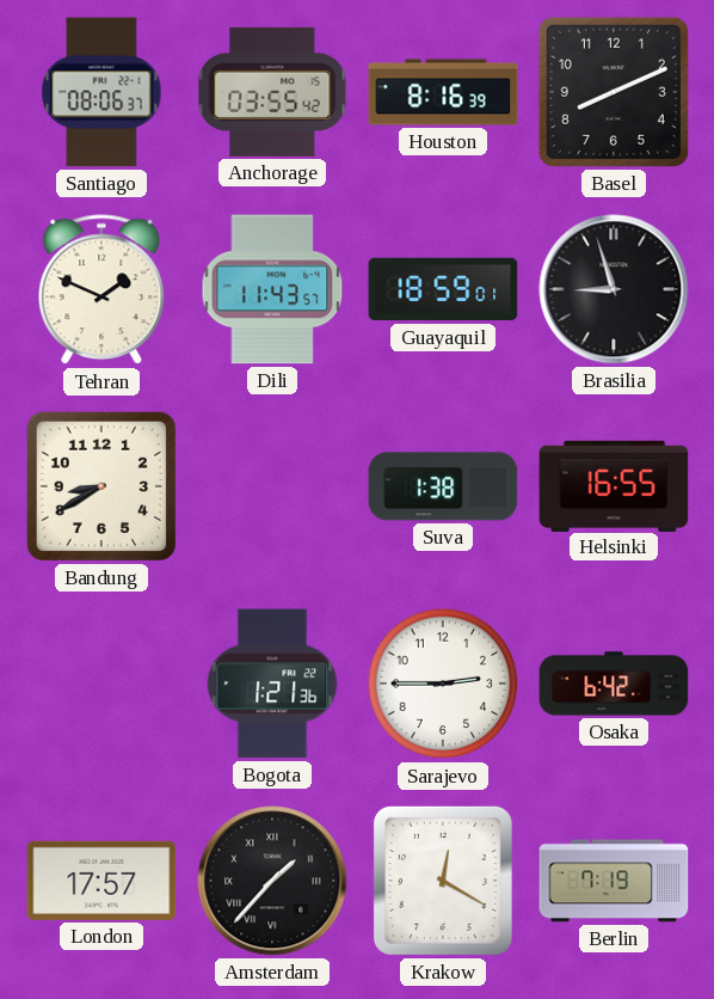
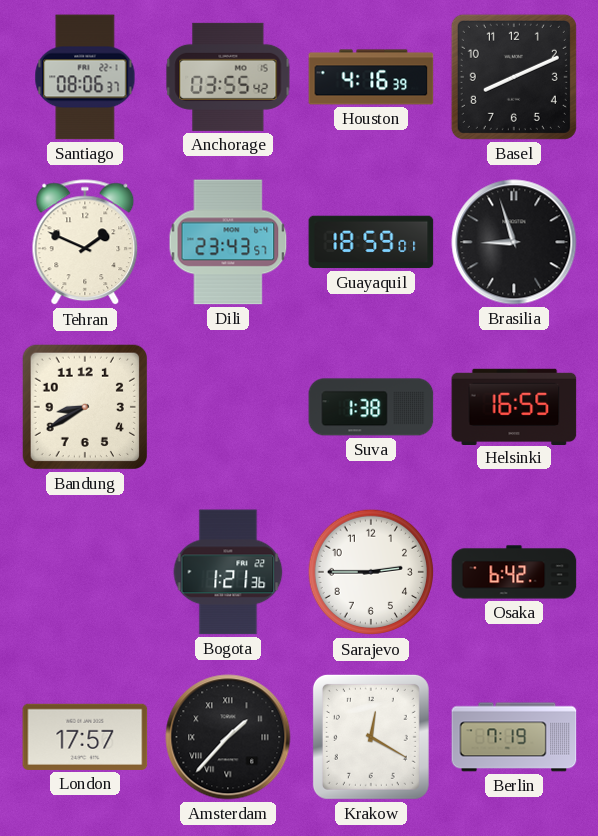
Houston: 8:16 -> 4:16 (371, 77)
Dili: 11:43 -> 23:43 (228, 242)
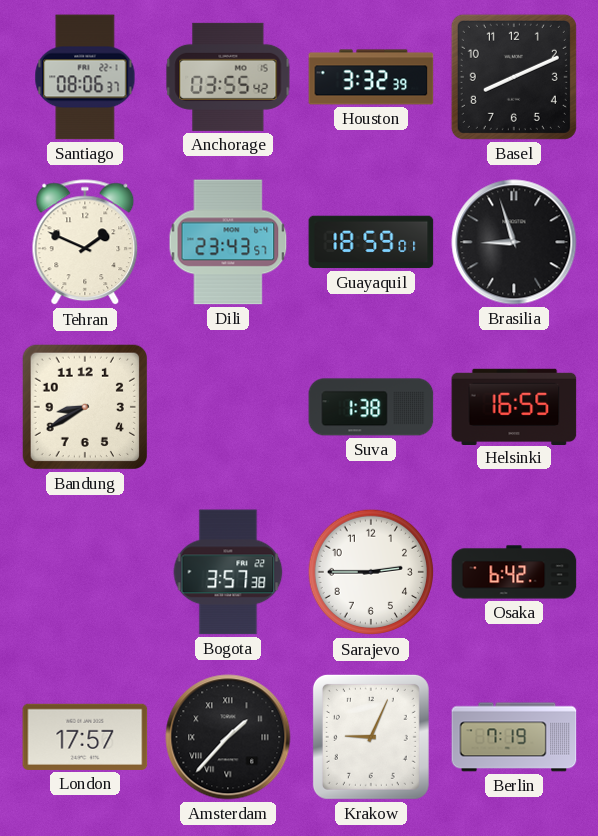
Houston: 4:16 -> 3:32 (371, 77)
Bogota: 1:21 -> 3:57 (228, 572)
Krakow: 12:20 -> 9:04 (371, 737)
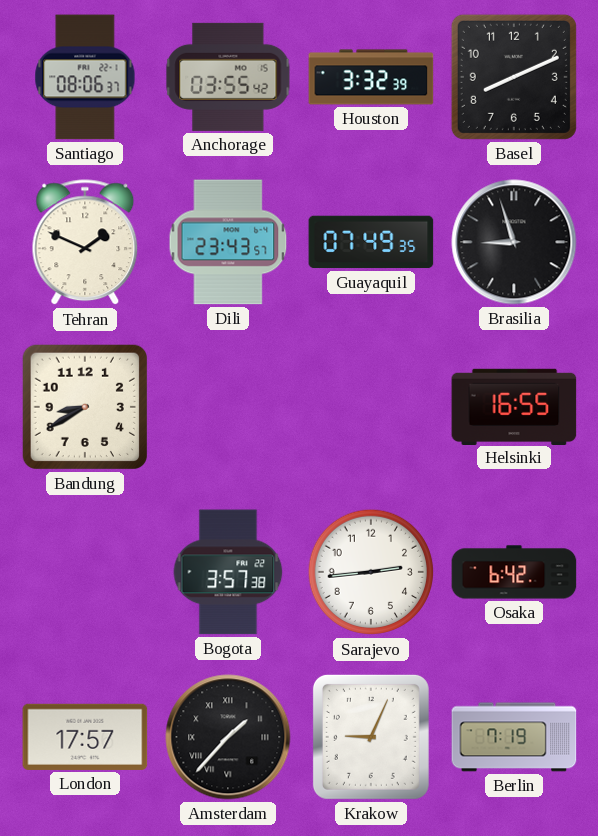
Guayaquil: 18:59 -> 07:49 (371, 242)
Suva: 1:38 -> none (371, 407)
Sarajevo: 2:45 -> 2:44 (371, 572)
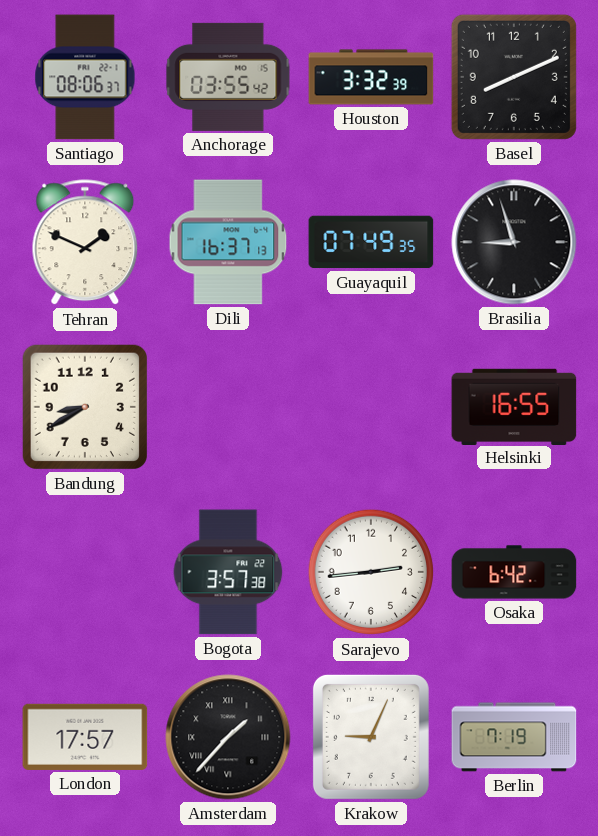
Dili: 23:43 -> 16:37 (228, 242)
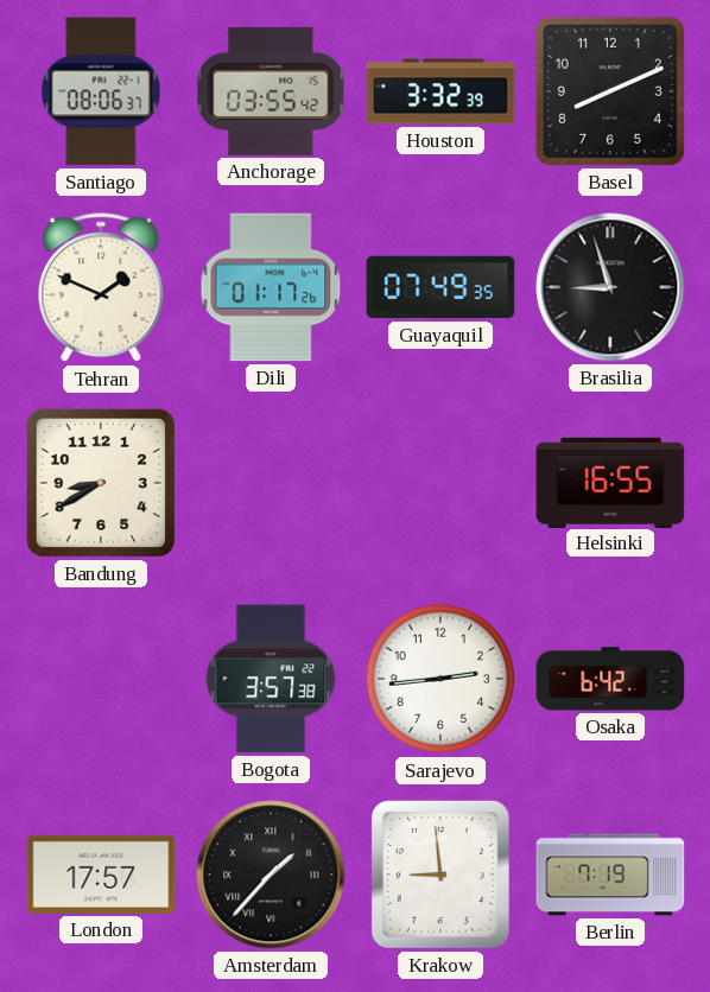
Dili: 16:37 -> 01:17 (271, 287)
Krakow: 9:04 -> 8:59 (440, 875)
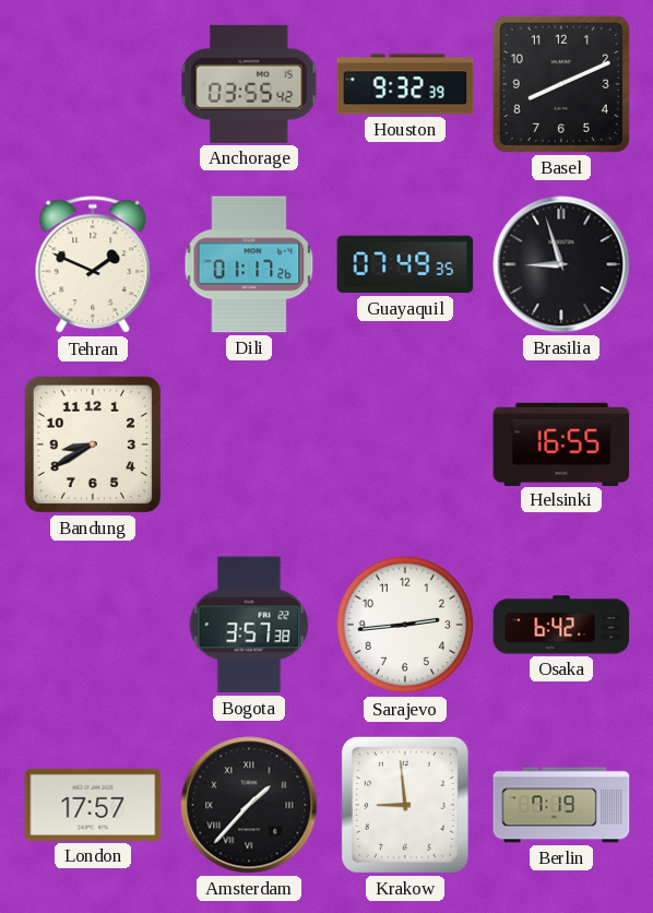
Santiago: 08:06 -> none (101, 91)
Houston: 3:32 -> 9:32 (405, 84)
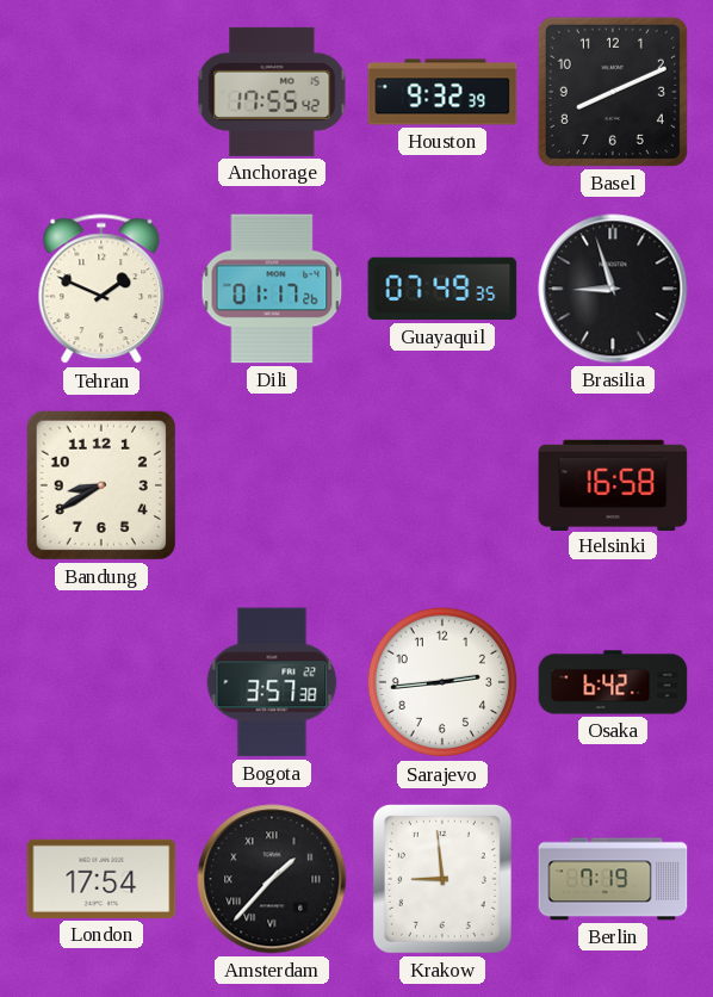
Anchorage: 03:55 -> 17:55 (272, 92)
Helsinki: 16:55 -> 16:58 (613, 484)
London: 17:57 -> 17:54 (101, 879)
